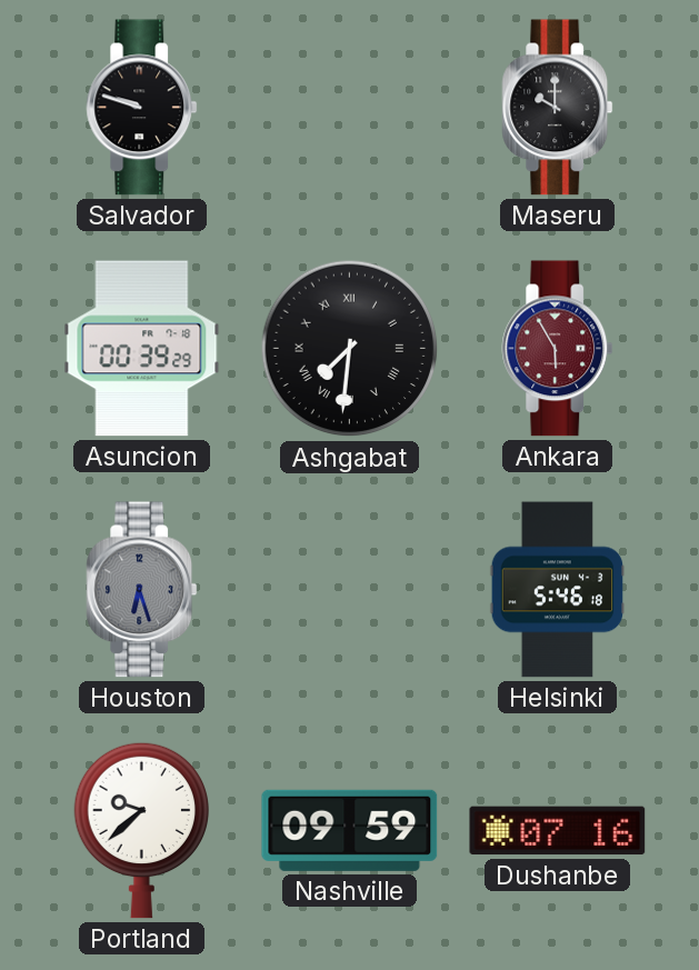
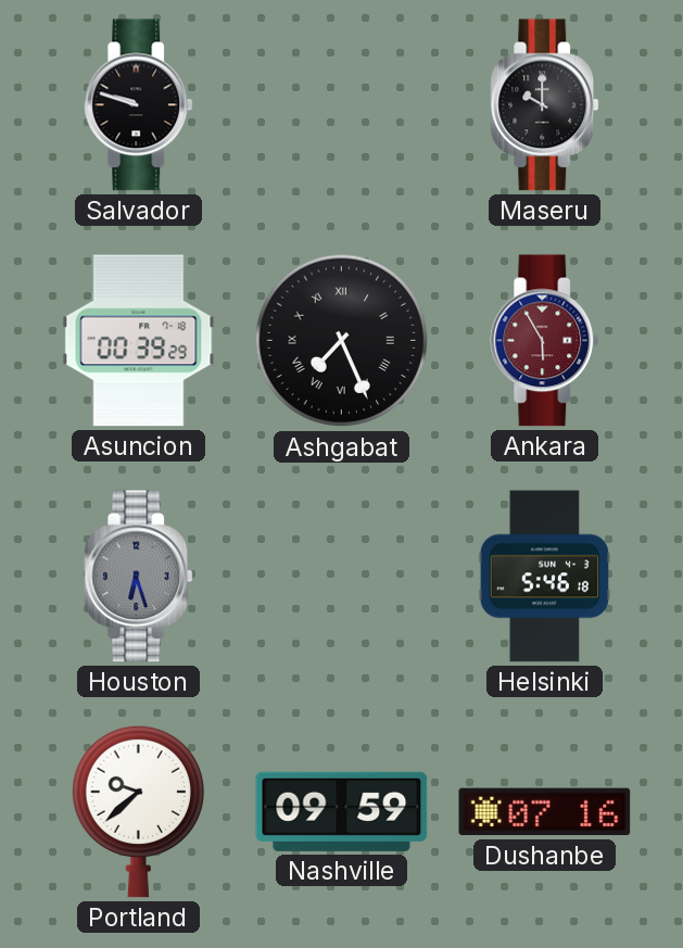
Ashgabat: 7:31 -> 7:26 (342, 341)
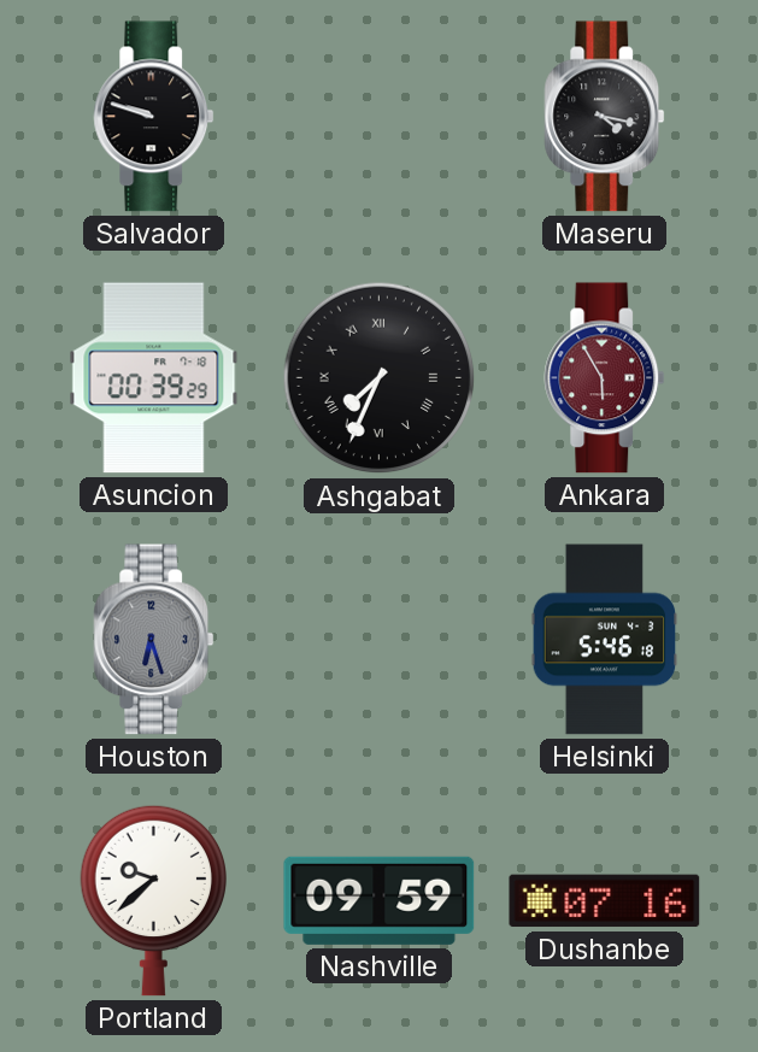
Maseru: 10:00 -> 4:17 (605, 117)
Ashgabat: 7:26 -> 7:34 (380, 378)
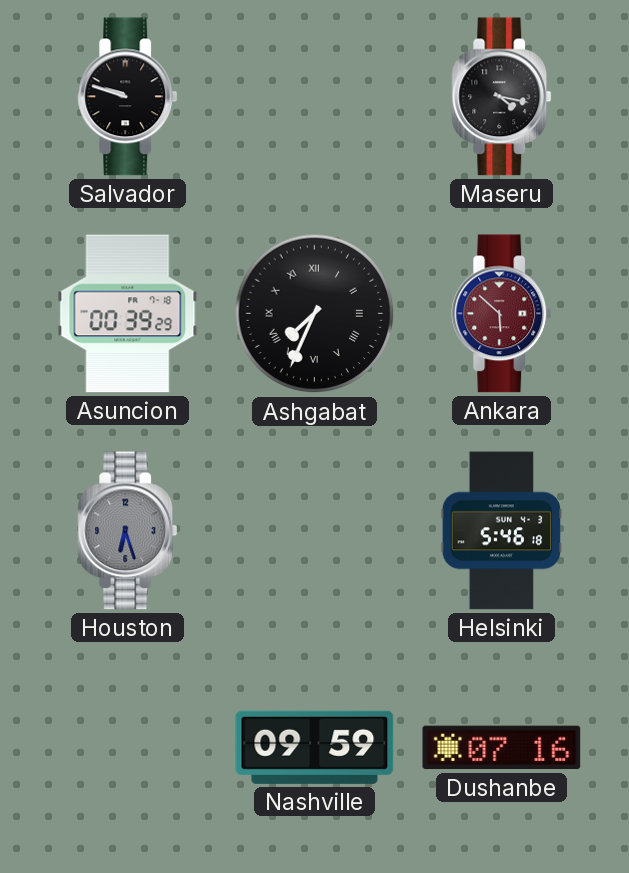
Ankara: 5:55 -> 5:52 (502, 314)
Portland: 9:38 -> none (153, 900)
